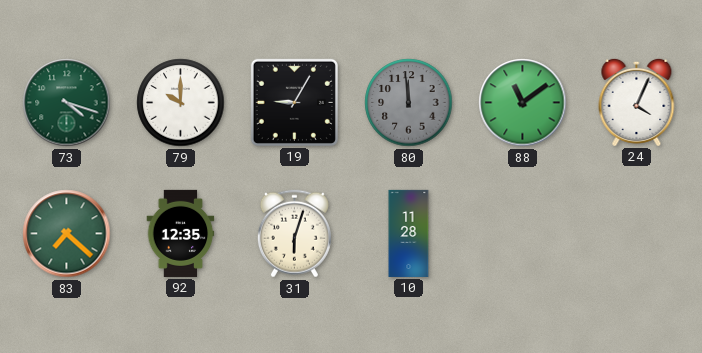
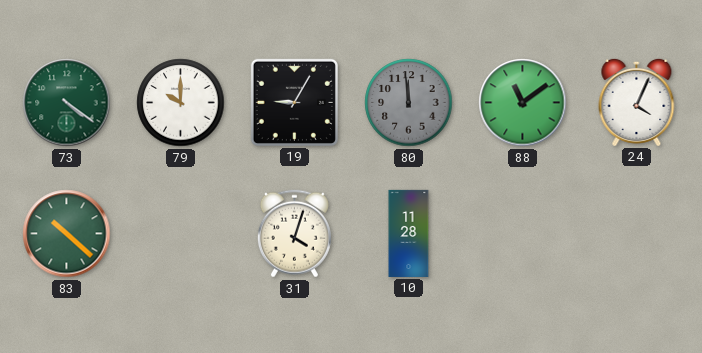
73: 4:18 -> 4:21 (67, 103)
83: 7:22 -> 10:22 (67, 234)
92: 12:35 -> none (181, 233)
31: 6:03 -> 4:03 (294, 234)
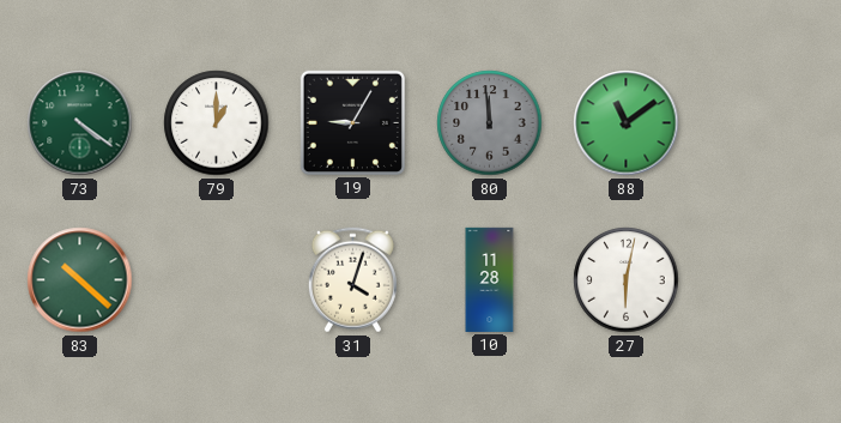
79: 10:00 -> 1:00 (217, 123)
24: 4:04 -> none (637, 102)
27: none -> 6:02 (627, 280)
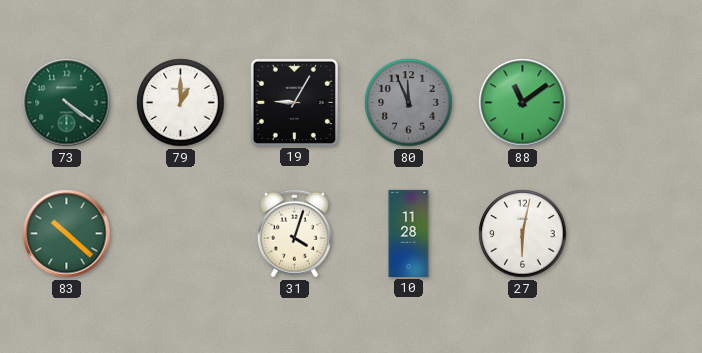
80: 11:59 -> 11:56 (409, 103)
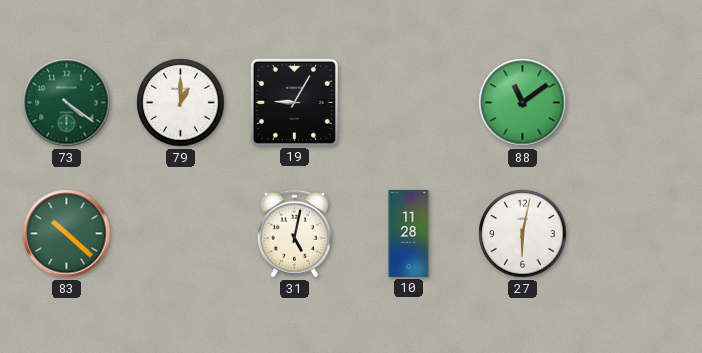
80: 11:56 -> none (409, 103)
31: 4:03 -> 5:02 (294, 234)
